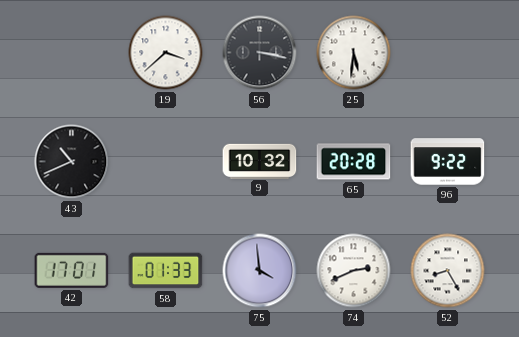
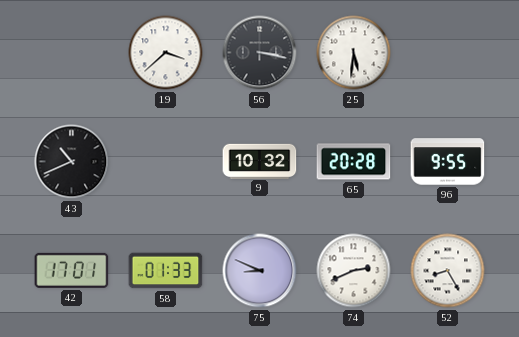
96: 9:22 -> 9:55 (448, 162)
75: 3:59 -> 8:49 (260, 271)
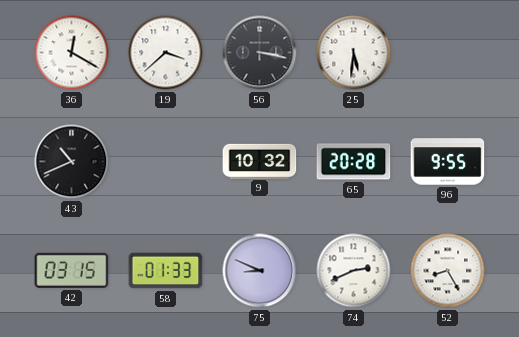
36: none -> 12:20 (72, 53)
42: 17:01 -> 03:15 (72, 270)
